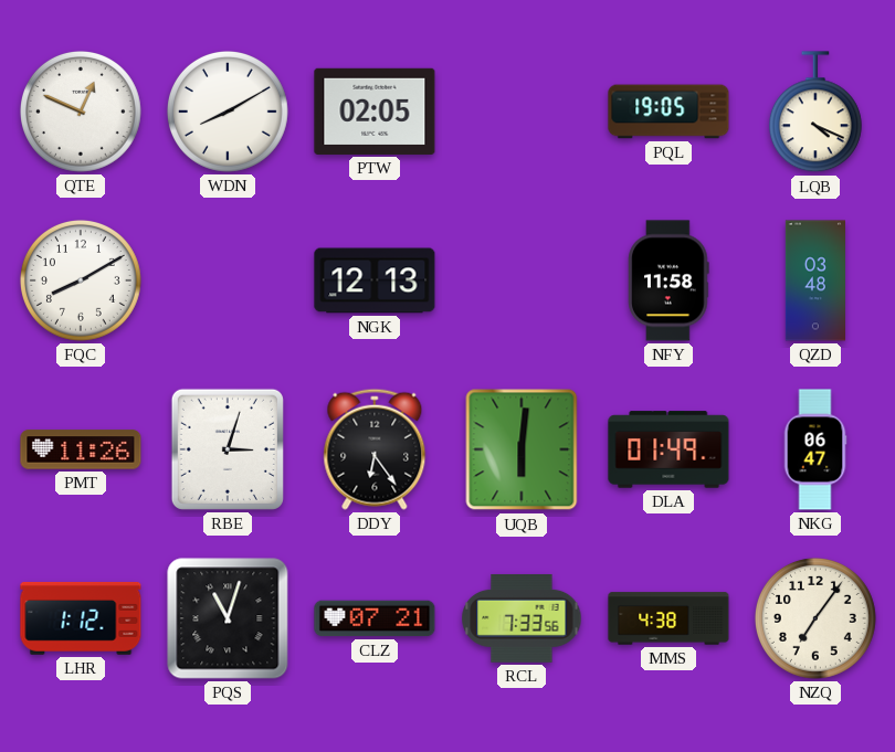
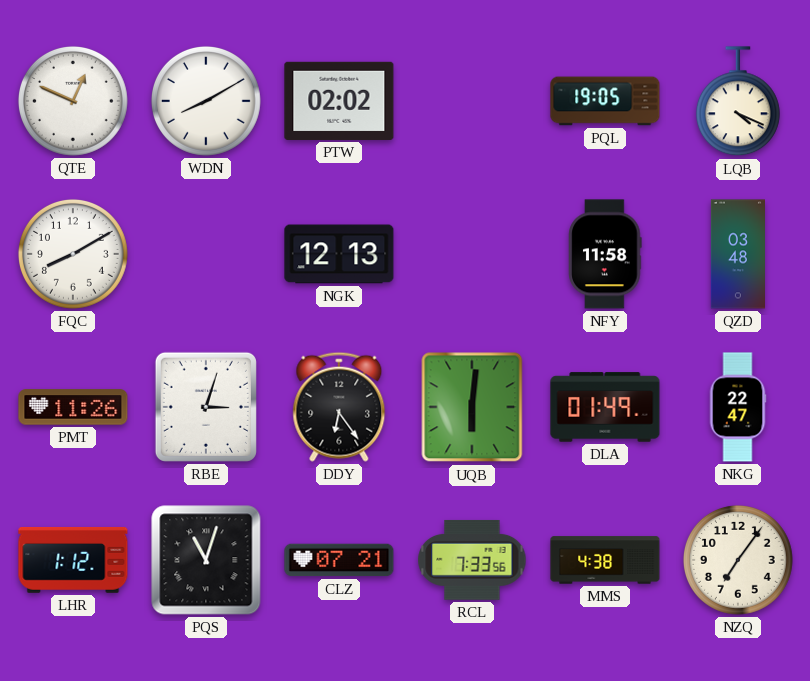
PTW: 02:05 -> 02:02 (339, 101)
NKG: 06:47 -> 22:47 (738, 407)
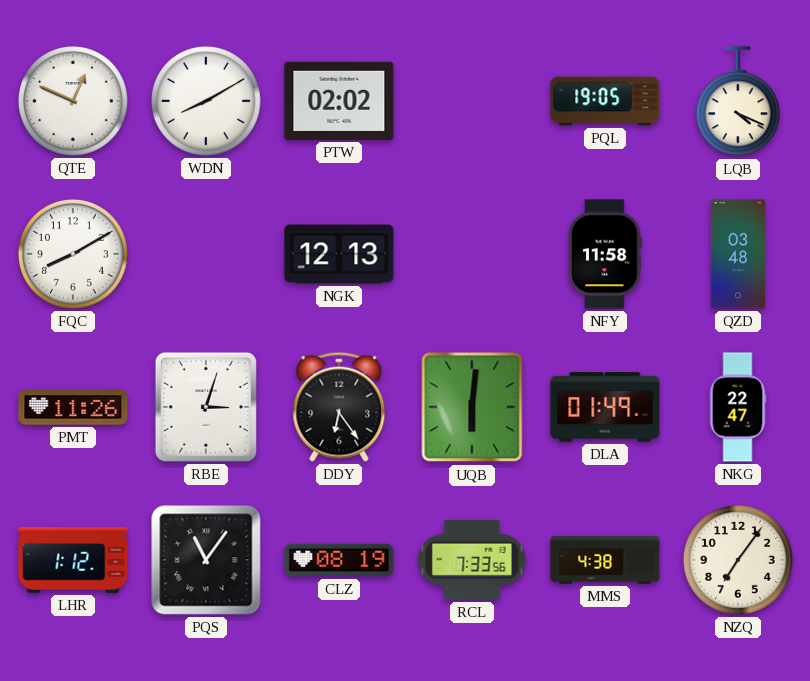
PQS: 11:03 -> 11:06 (206, 560)
CLZ: 07:21 -> 08:19 (339, 560)
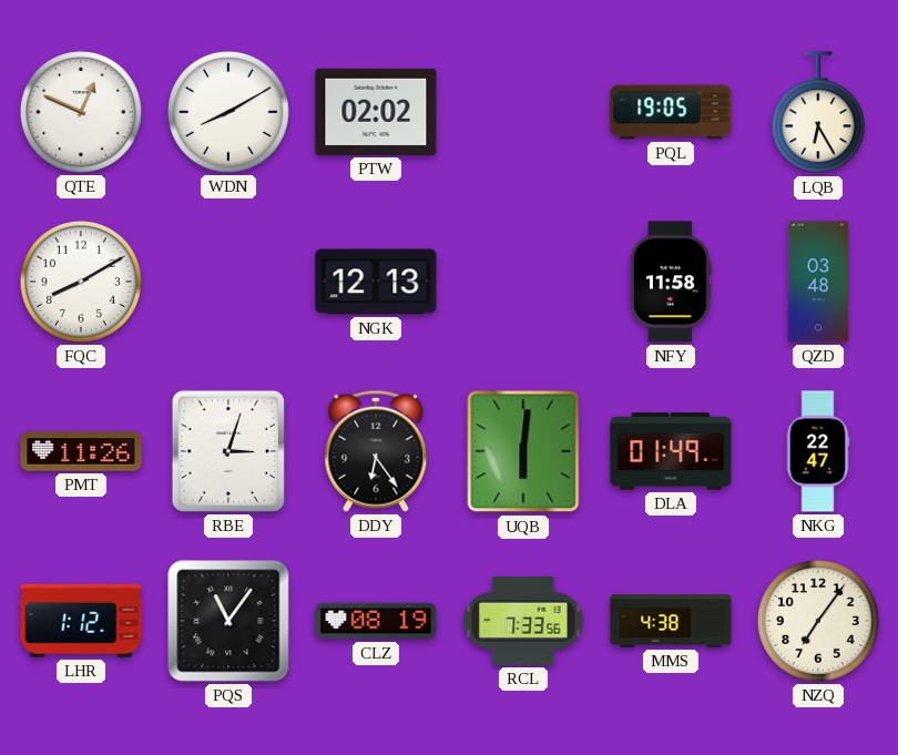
LQB: 4:19 -> 6:25 (818, 113)
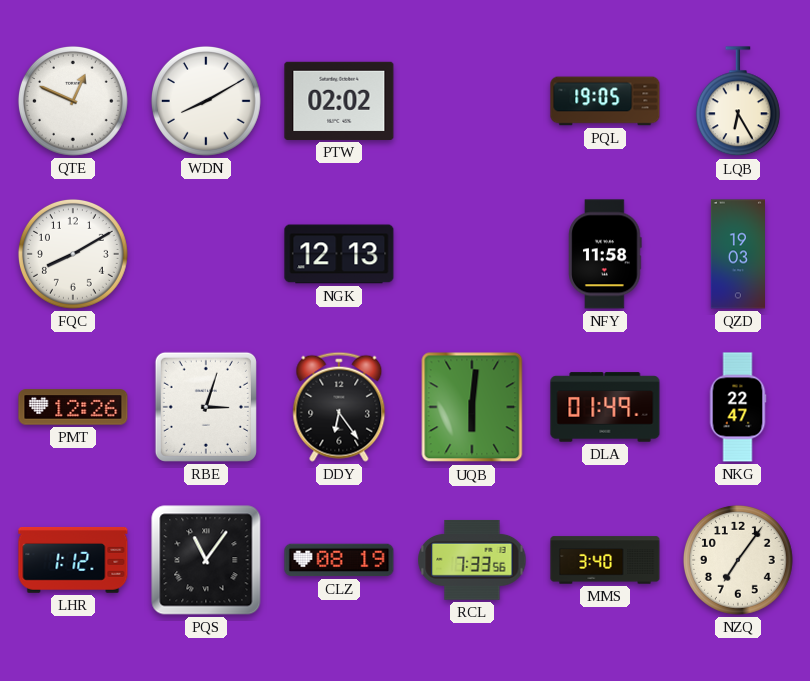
QZD: 03:48 -> 19:03 (737, 254)
PMT: 11:26 -> 12:26 (73, 407)
MMS: 4:38 -> 3:40 (605, 560)
